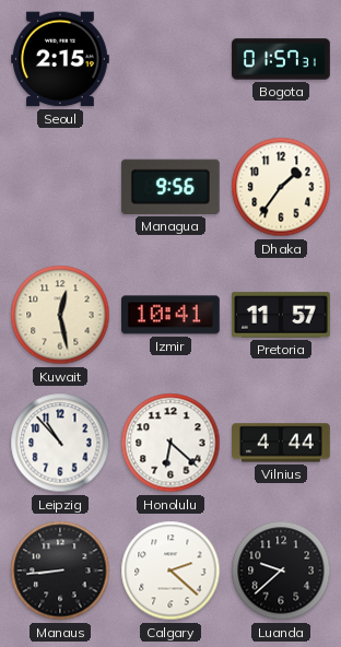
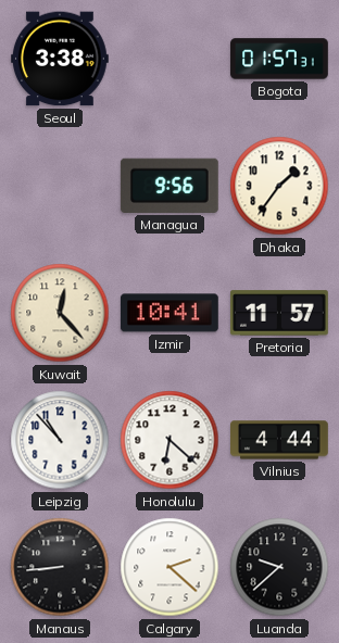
Seoul: 2:15 -> 3:38 (61, 59)
Kuwait: 12:28 -> 12:23 (60, 313)
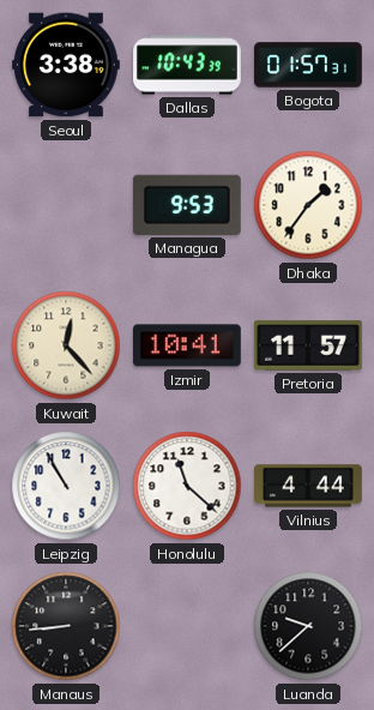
Dallas: none -> 10:43 (188, 65)
Managua: 9:56 -> 9:53 (187, 205)
Leipzig: 10:53 -> 10:55 (66, 486)
Honolulu: 6:22 -> 11:22 (187, 486)
Calgary: 2:22 -> none (169, 567)
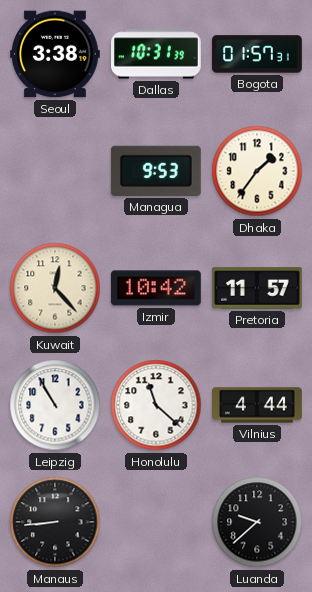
Dallas: 10:43 -> 10:31 (157, 54)
Izmir: 10:41 -> 10:42 (156, 288)
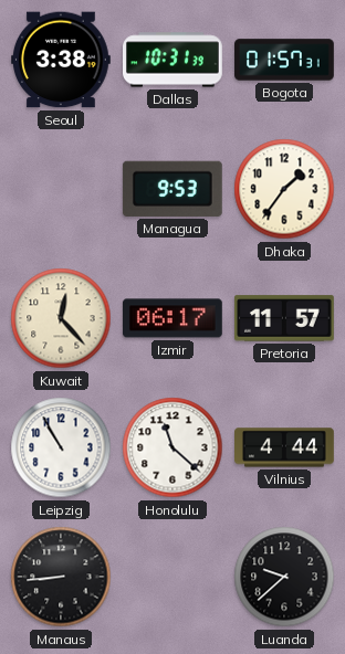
Izmir: 10:42 -> 06:17 (172, 318)
